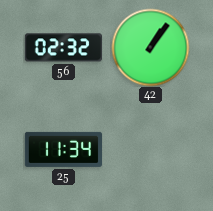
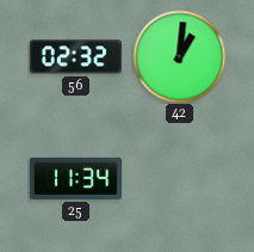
42: 1:06 -> 1:01 (179, 56)
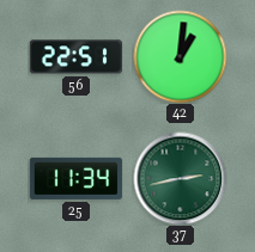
56: 02:32 -> 22:51 (75, 57)
37: none -> 2:43 (180, 178)
